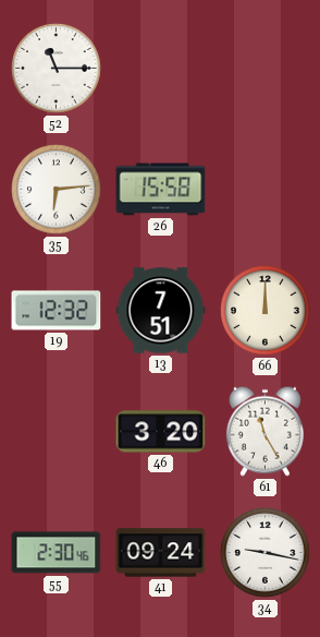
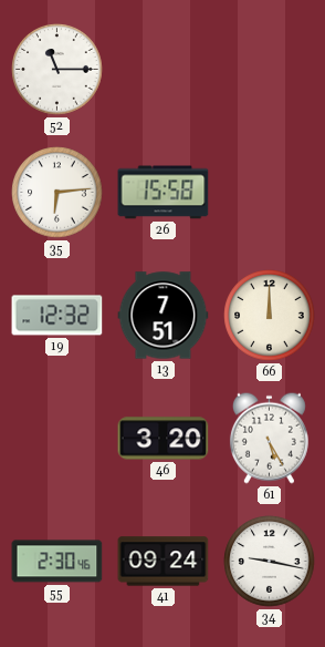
61: 11:25 -> 5:25 (269, 438)
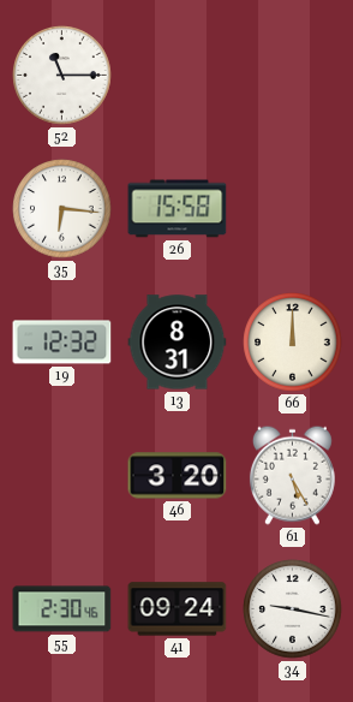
35: 6:14 -> 6:16 (62, 209)
13: 7:51 -> 8:31 (178, 343)
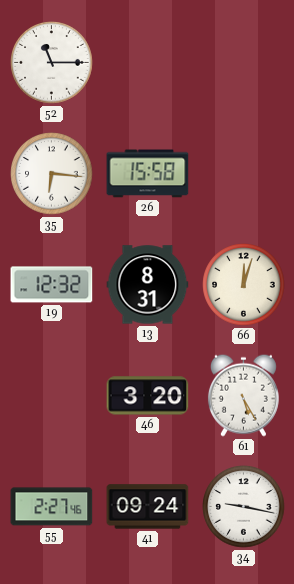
66: 12:00 -> 12:03 (244, 285)
55: 2:30 -> 2:27 (52, 507)
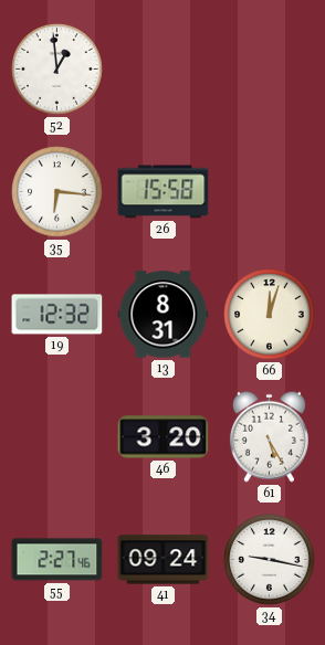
52: 11:15 -> 12:59 (57, 70)
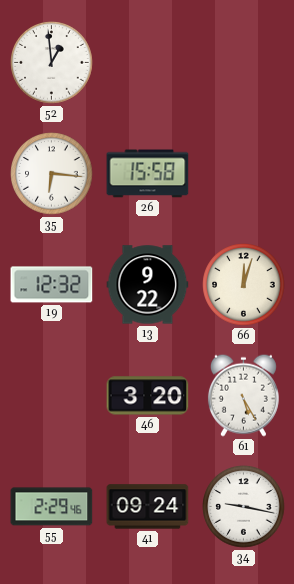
13: 8:31 -> 9:22 (148, 285)
55: 2:27 -> 2:29 (52, 507)
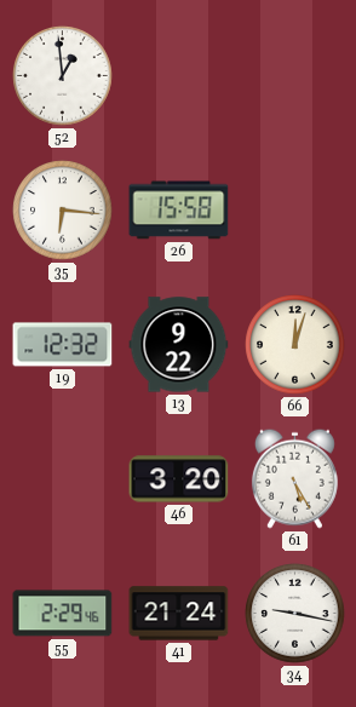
41: 09:24 -> 21:24 (179, 614)
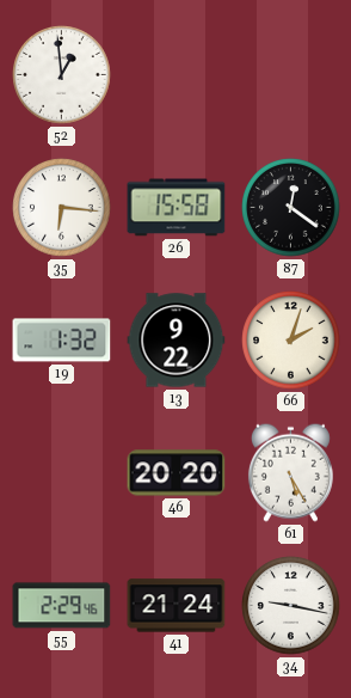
87: none -> 12:21 (291, 208)
19: 12:32 -> 1:32 (62, 341)
66: 12:03 -> 2:03 (291, 341)
46: 3:20 -> 20:20 (177, 473)
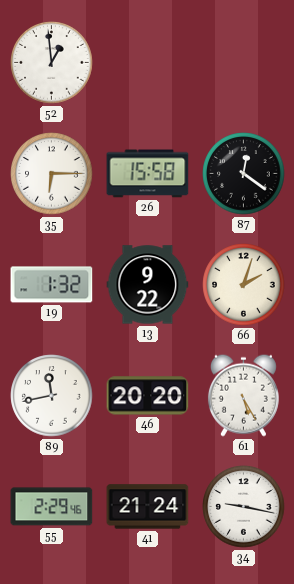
35: 6:16 -> 6:15 (52, 174)
89: none -> 11:43 (52, 396)
